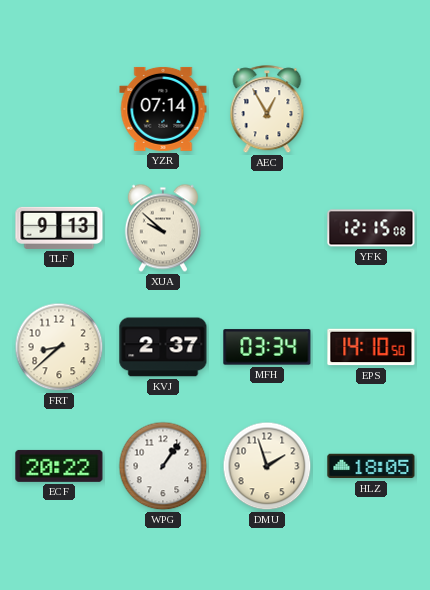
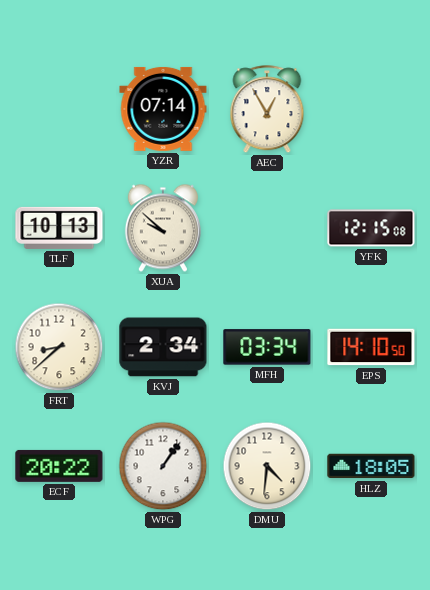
TLF: 9:13 -> 10:13 (59, 228)
KVJ: 2:37 -> 2:34 (163, 347)
DMU: 1:57 -> 4:31 (267, 466)
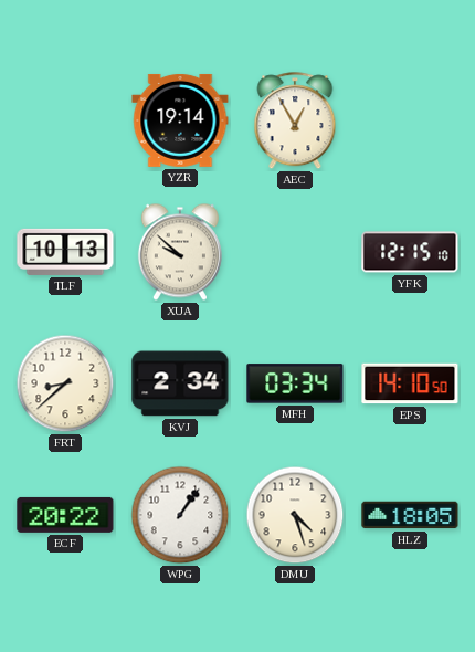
YZR: 07:14 -> 19:14 (180, 120)
YFK: 12:15:08 -> 12:15:10 (410, 252)
DMU: 4:31 -> 4:27 (295, 515)
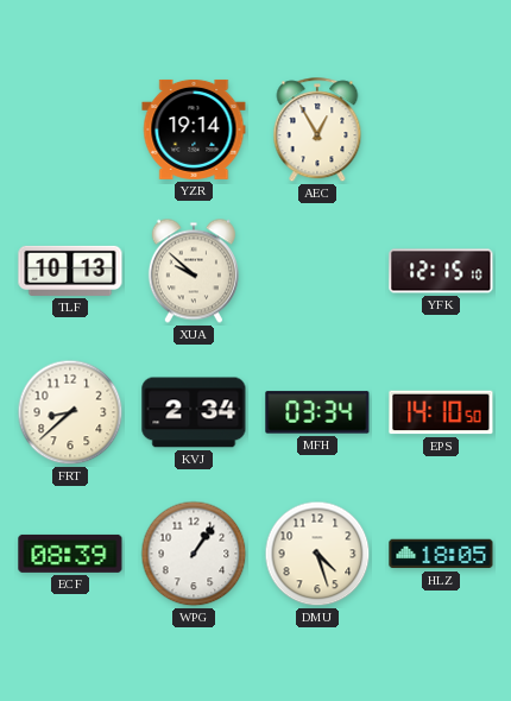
ECF: 20:22 -> 08:39 (70, 554)
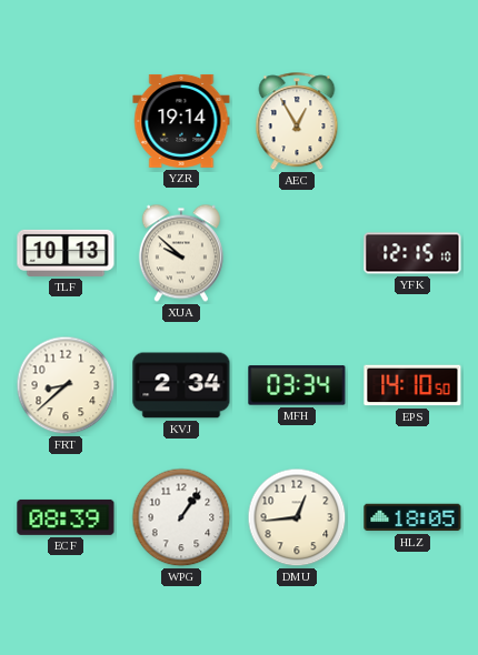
DMU: 4:27 -> 12:44 (297, 517)
